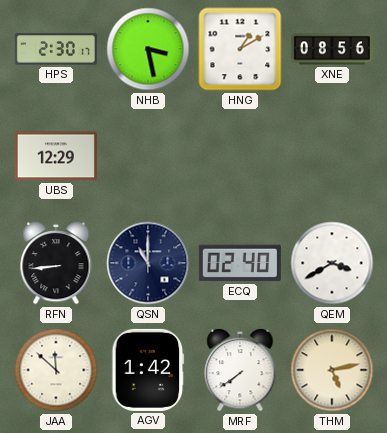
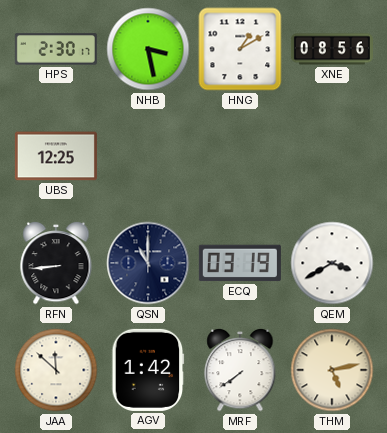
UBS: 12:29 -> 12:25 (56, 156)
ECQ: 02:40 -> 03:19 (240, 263)
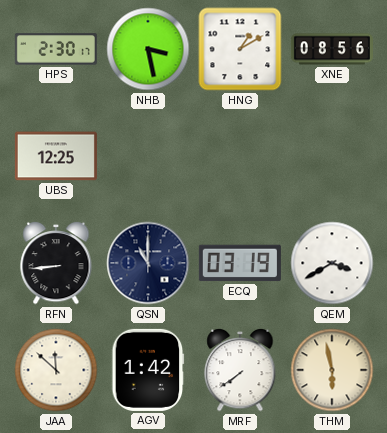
THM: 5:13 -> 5:58 (332, 370)
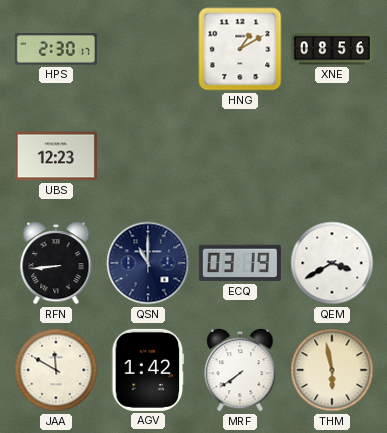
NHB: 3:28 -> none (148, 49)
UBS: 12:25 -> 12:23 (56, 156)
JAA: 11:52 -> 11:50 (56, 370)
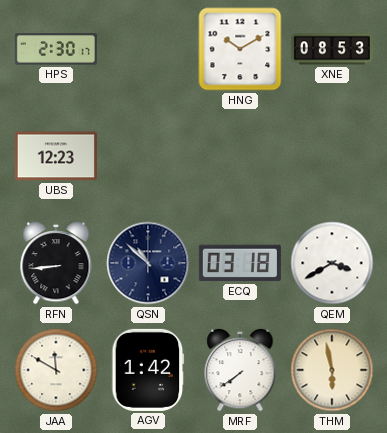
HNG: 1:10 -> 10:10 (240, 49)
XNE: 08:56 -> 08:53 (332, 49)
QSN: 11:00 -> 10:52 (148, 263)
ECQ: 03:19 -> 03:18 (240, 263)
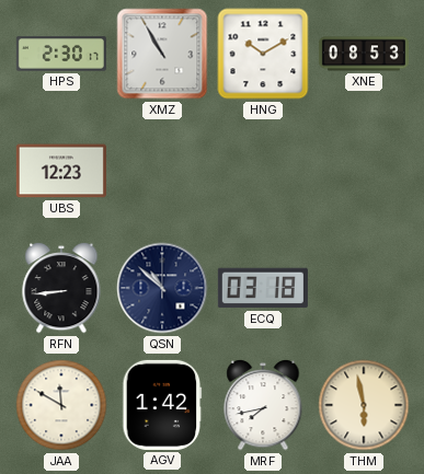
XMZ: none -> 10:55 (162, 54)
QEM: 3:40 -> none (332, 263)
MRF: 7:39 -> 7:43 (263, 405)
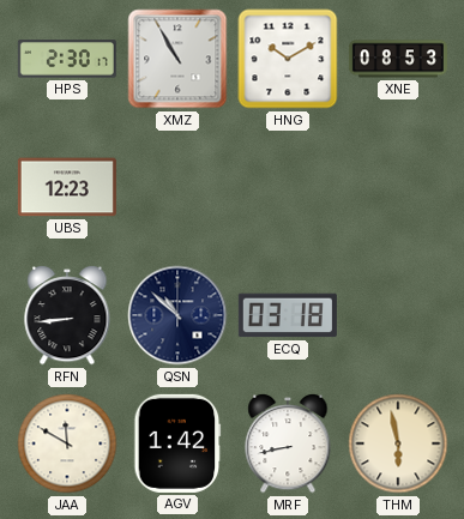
MRF: 7:43 -> 8:43 (288, 443)
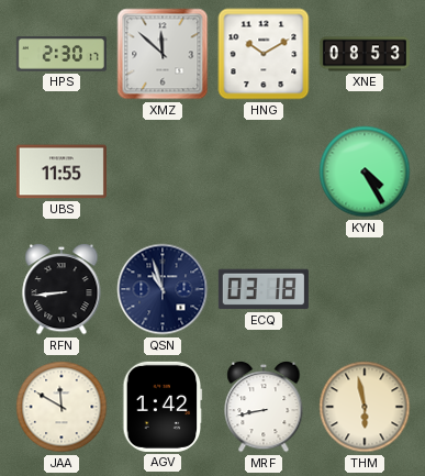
XMZ: 10:55 -> 11:52 (163, 54)
UBS: 12:23 -> 11:55 (61, 171)
KYN: none -> 4:25 (365, 171)
QSN: 10:52 -> 10:57 (163, 289)
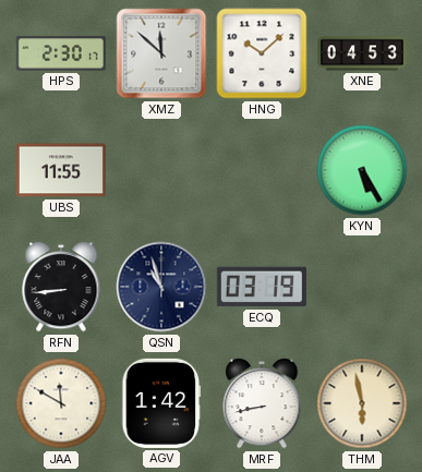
HNG: 10:10 -> 10:08 (262, 53)
XNE: 08:53 -> 04:53 (362, 53)
KYN: 4:25 -> 5:25 (362, 170)
ECQ: 03:18 -> 03:19 (262, 287)
